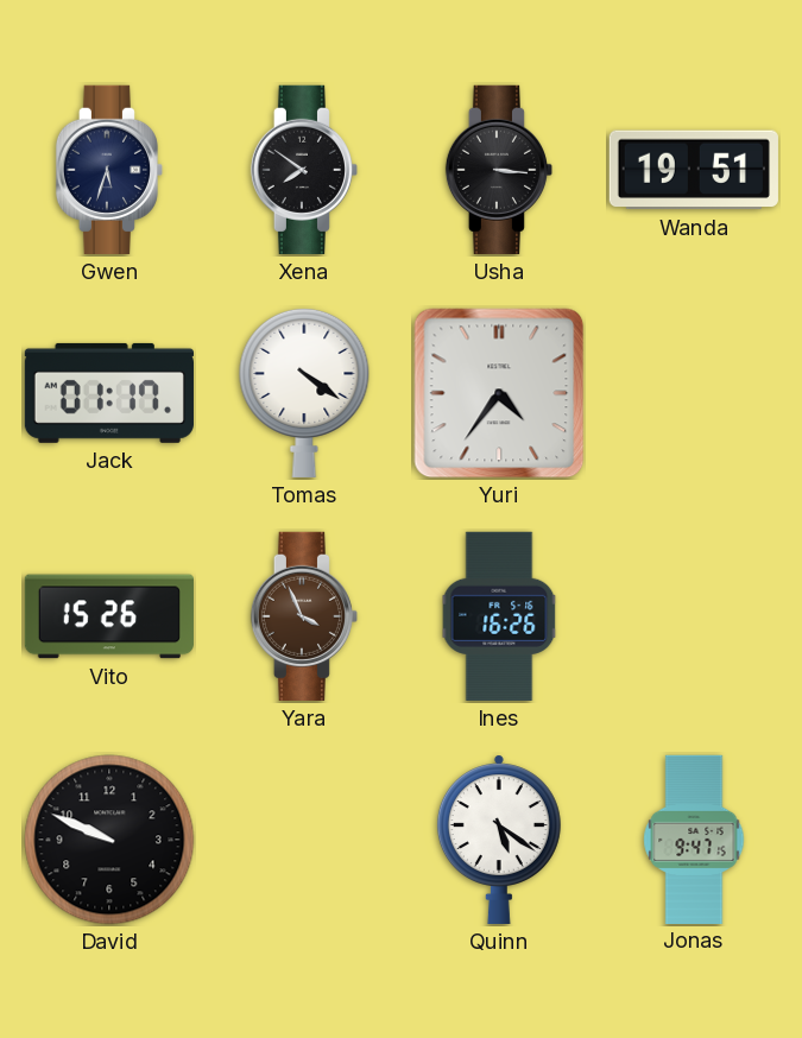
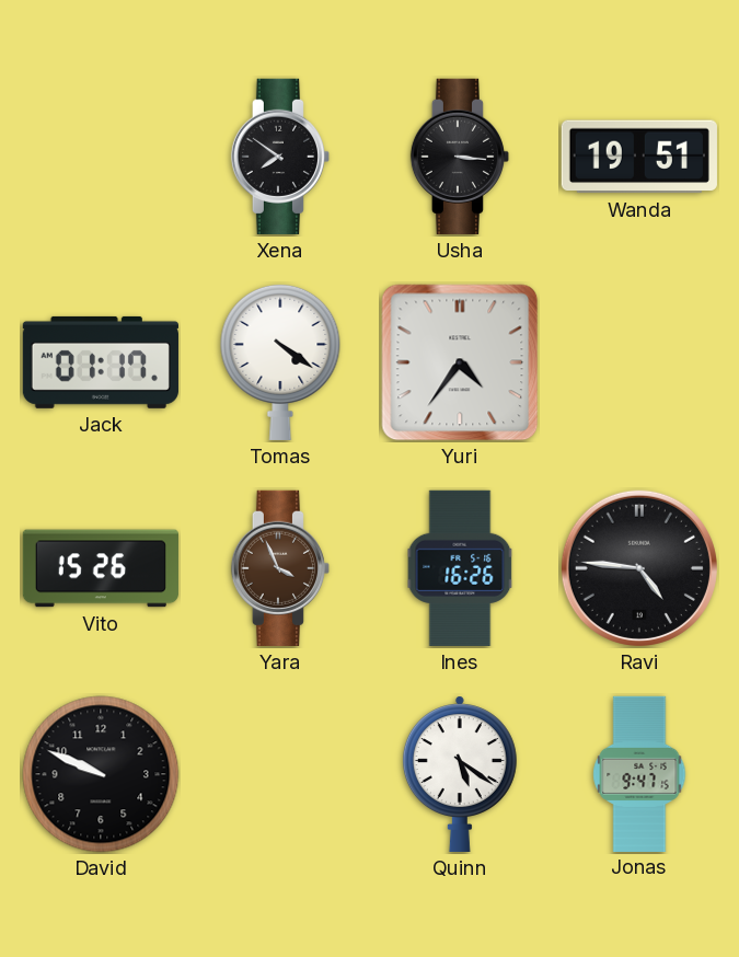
Gwen: 5:33 -> none (109, 170)
Ravi: none -> 4:46 (639, 568)
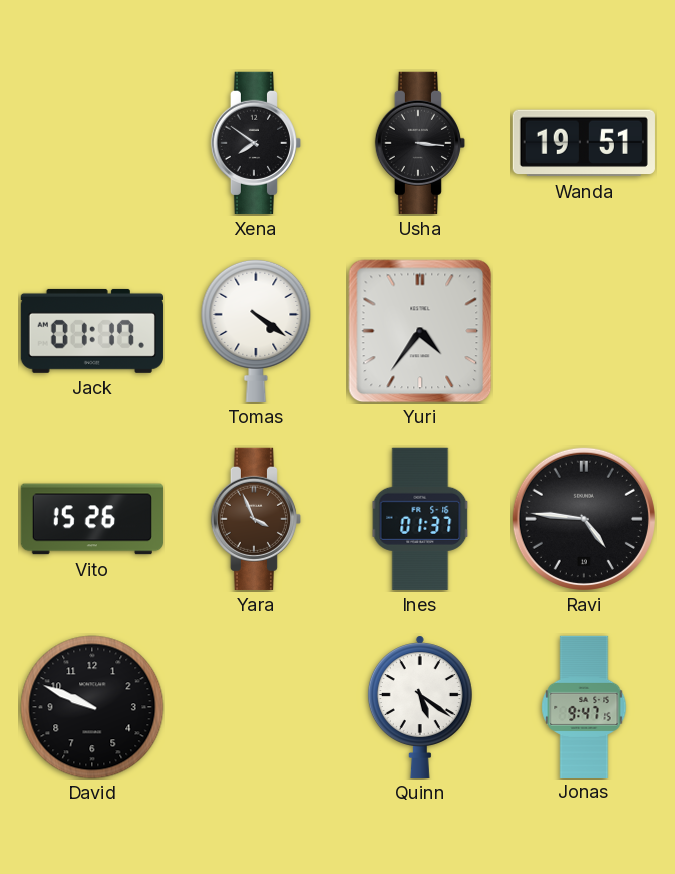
Ines: 16:26 -> 01:37 (420, 519)
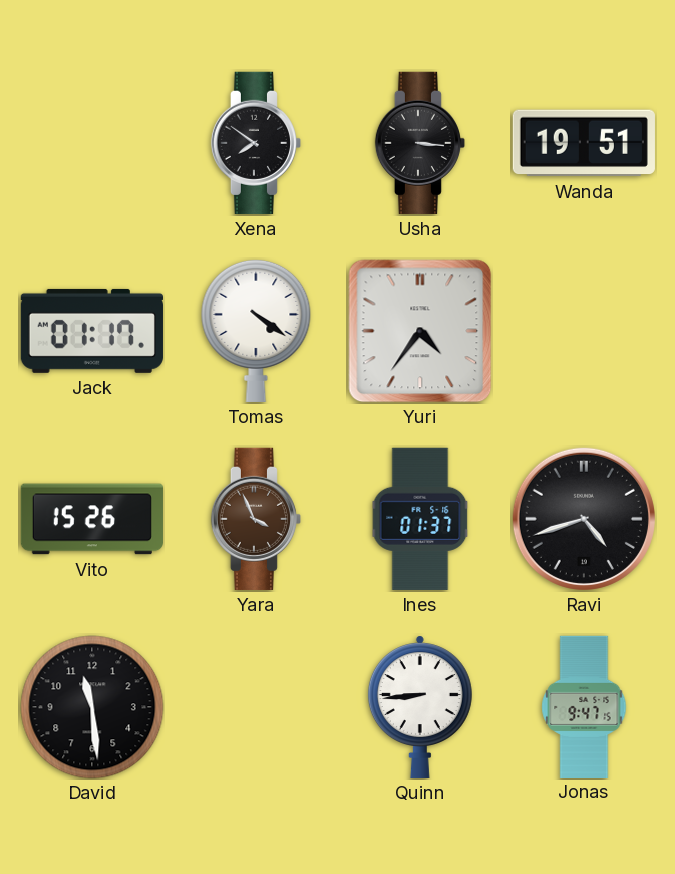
Ravi: 4:46 -> 4:42 (584, 519)
David: 9:49 -> 11:29 (92, 707)
Quinn: 5:21 -> 8:44 (420, 707)
